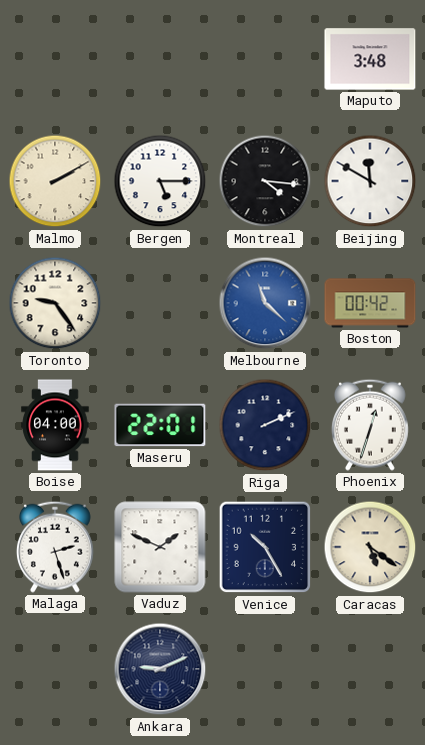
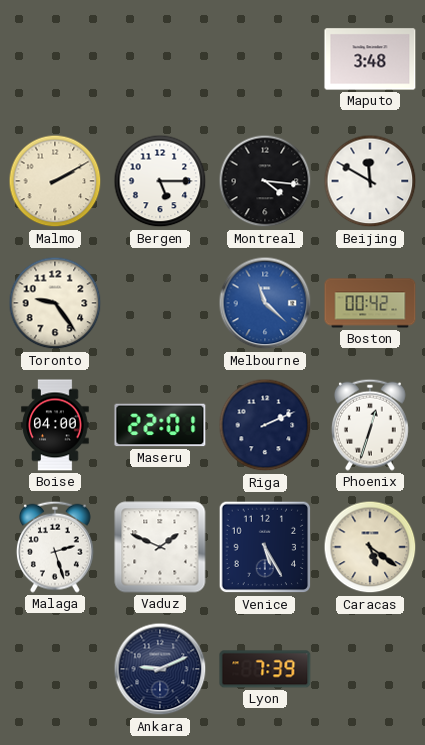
Venice: 10:25 -> 5:25 (265, 547)
Lyon: none -> 7:39 (265, 669)
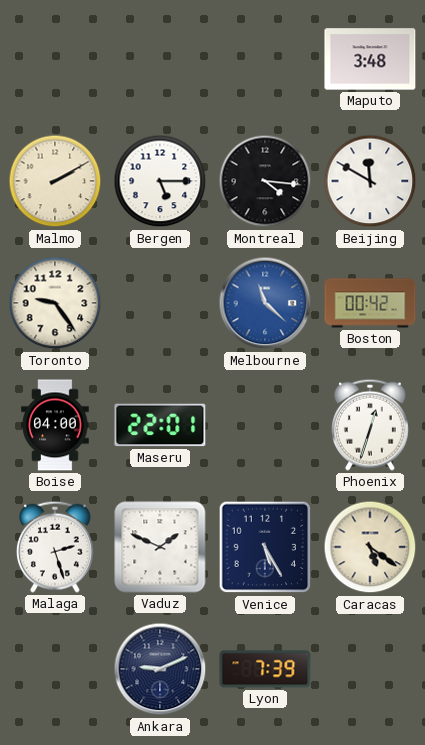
Riga: 2:11 -> none (265, 425)
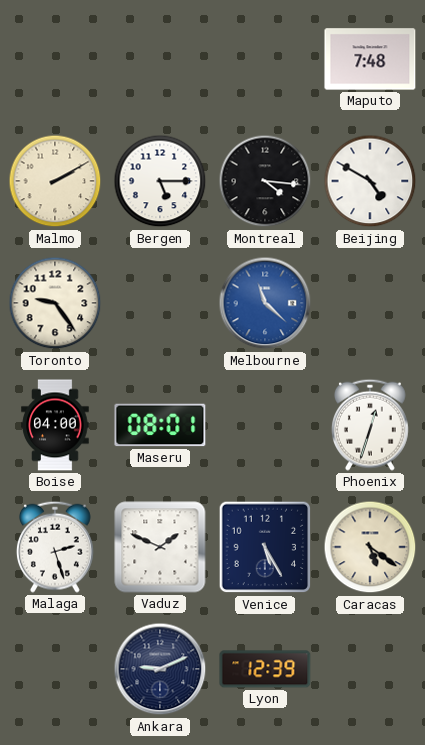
Maputo: 3:48 -> 7:48 (370, 59)
Beijing: 11:50 -> 4:50 (370, 181)
Boston: 00:42 -> none (370, 303)
Maseru: 22:01 -> 08:01 (160, 425)
Lyon: 7:39 -> 12:39 (265, 669)
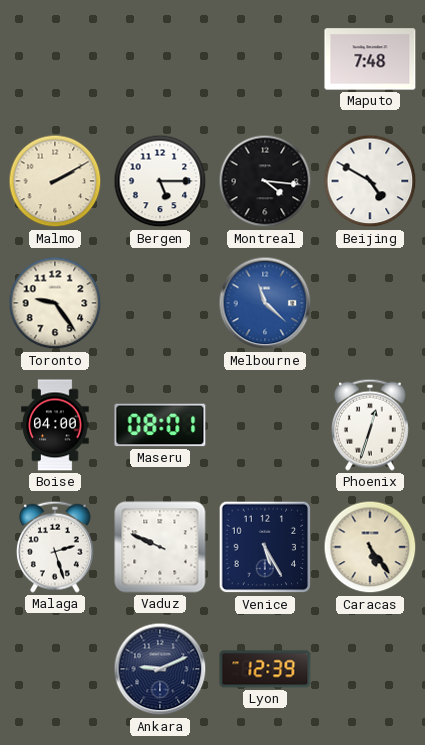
Vaduz: 1:49 -> 9:49 (160, 547)
Caracas: 5:21 -> 5:24 (370, 547)
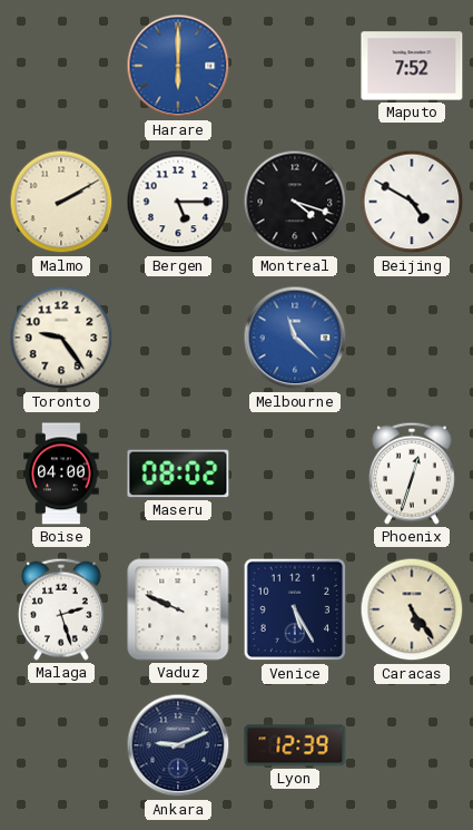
Harare: none -> 6:00 (178, 66)
Maputo: 7:48 -> 7:52 (412, 66)
Montreal: 4:16 -> 4:18 (295, 202)
Maseru: 08:01 -> 08:02 (178, 473)
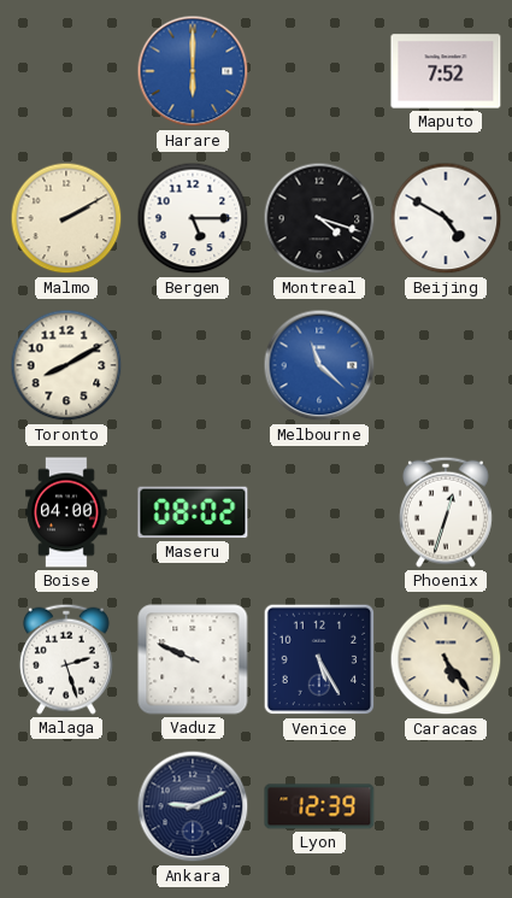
Toronto: 9:24 -> 8:10 (66, 365)
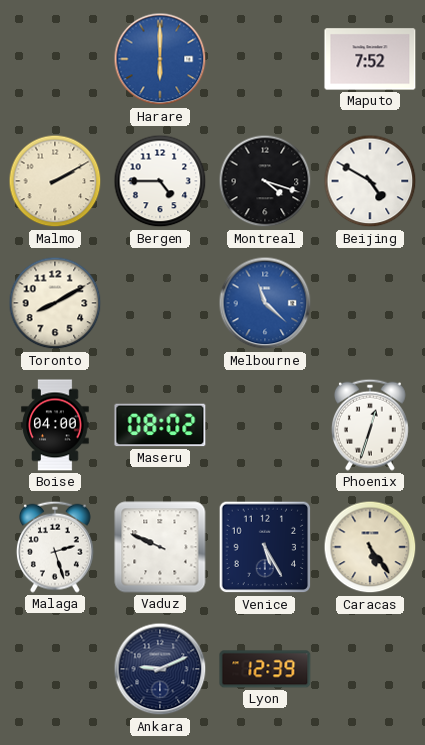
Bergen: 5:15 -> 4:45 (160, 181)
